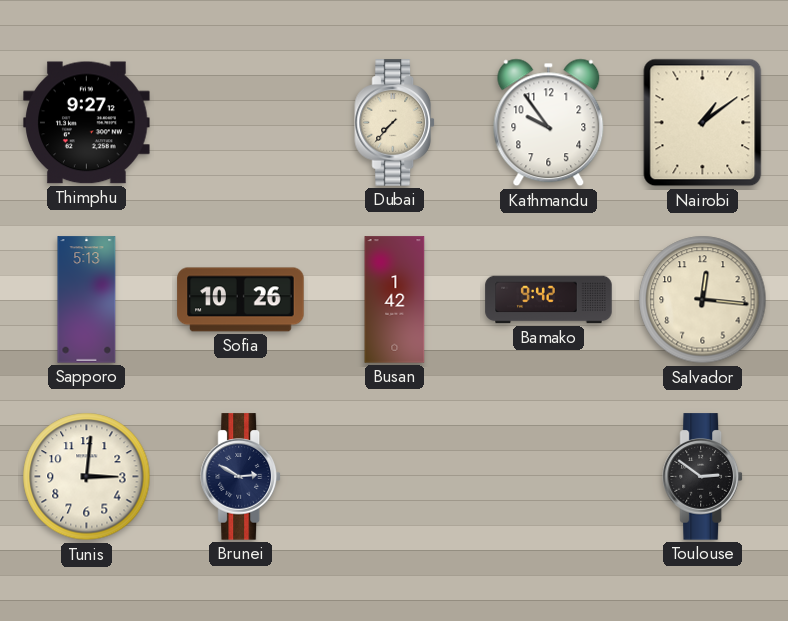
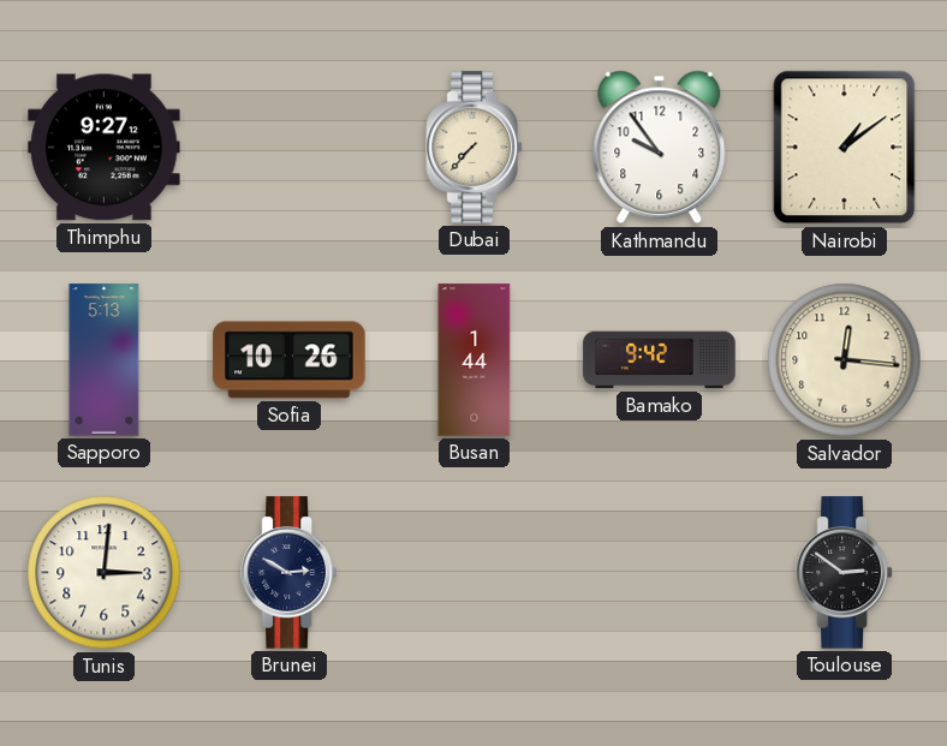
Busan: 1:42 -> 1:44 (475, 360)
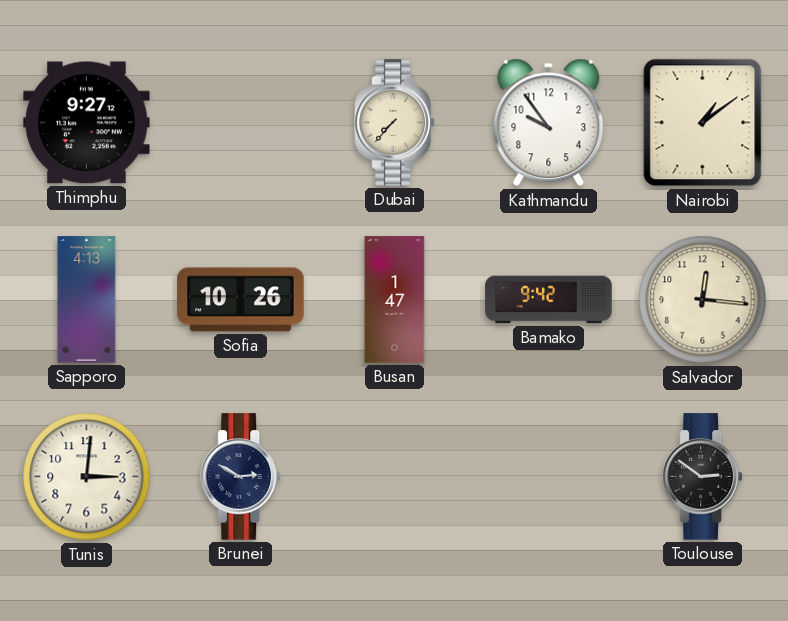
Sapporo: 5:13 -> 4:13 (87, 300)
Busan: 1:44 -> 1:47 (395, 300)
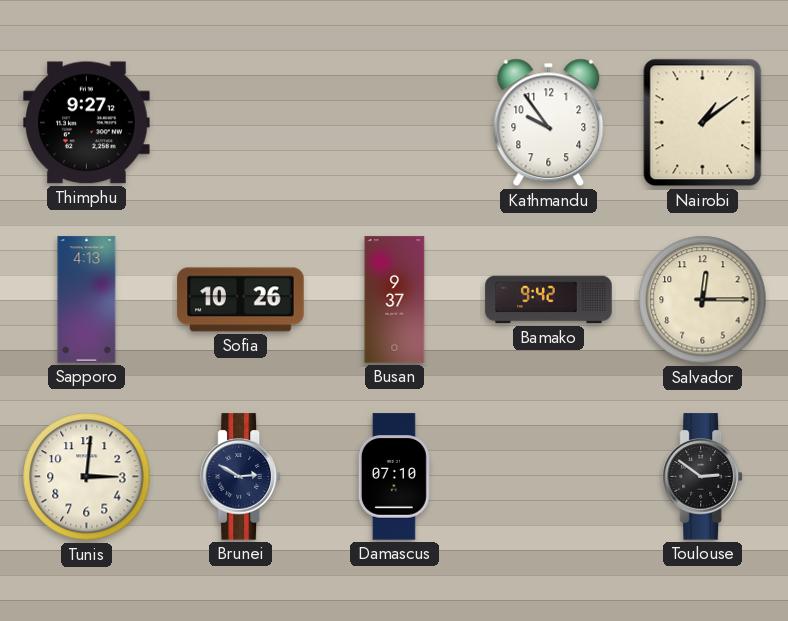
Dubai: 7:37 -> none (394, 123)
Busan: 1:47 -> 9:37 (395, 300)
Salvador: 12:16 -> 12:15 (703, 300)
Damascus: none -> 07:10 (394, 477)
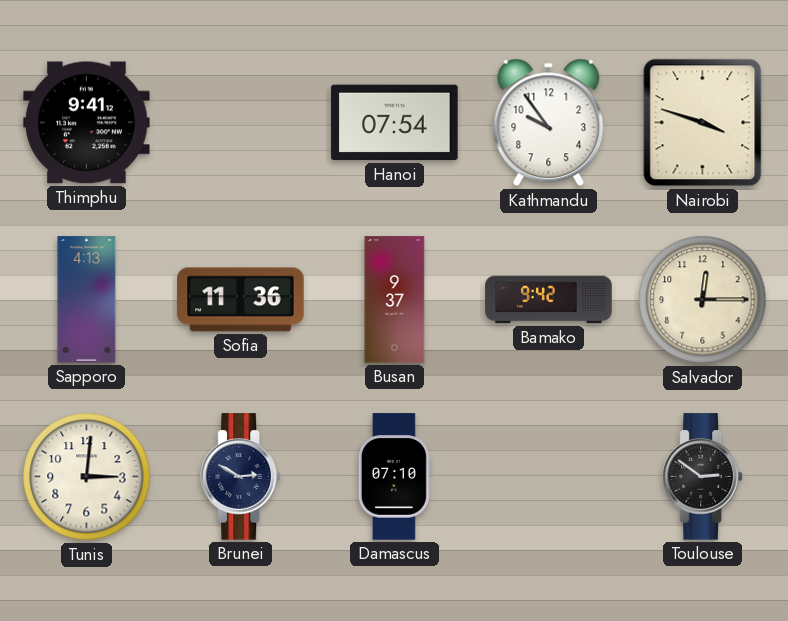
Thimphu: 9:27 -> 9:41 (87, 123)
Hanoi: none -> 07:54 (395, 123)
Nairobi: 1:09 -> 3:48 (703, 123)
Sofia: 10:26 -> 11:36 (241, 300)
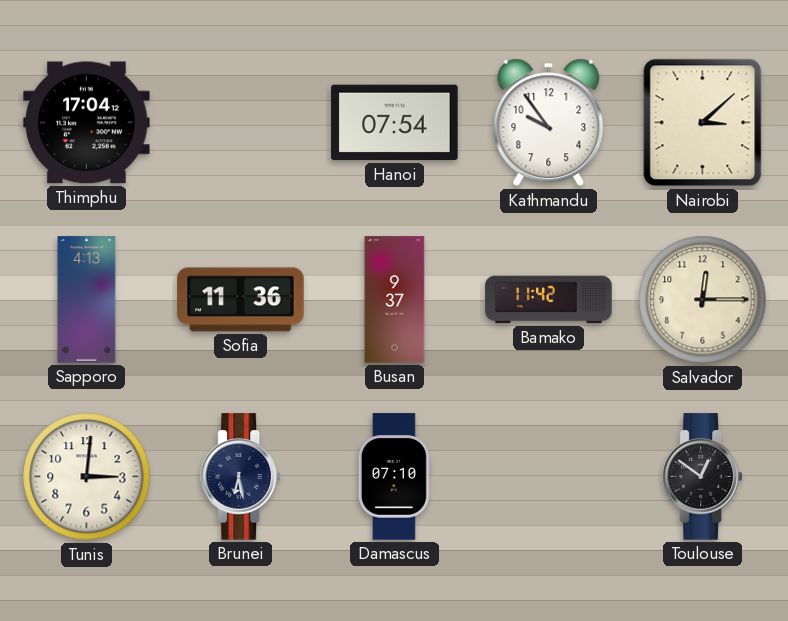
Thimphu: 9:41 -> 17:04 (87, 123)
Nairobi: 3:48 -> 3:08 (703, 123)
Bamako: 9:42 -> 11:42 (549, 300)
Brunei: 2:50 -> 6:28 (240, 477)
Toulouse: 2:51 -> 12:51 (702, 477)
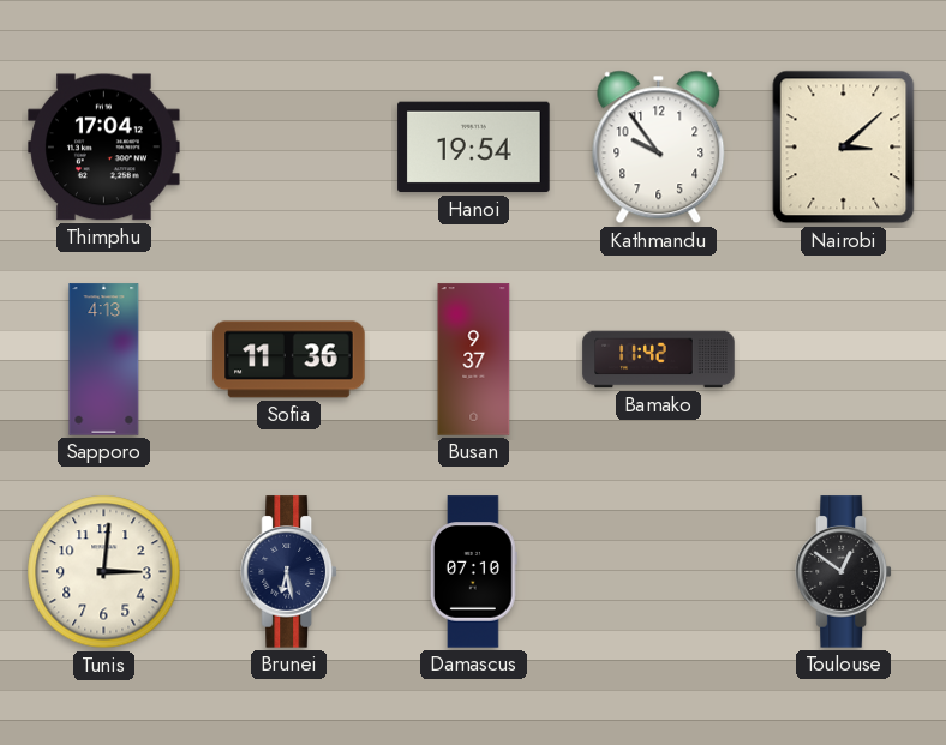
Hanoi: 07:54 -> 19:54 (474, 148)
Salvador: 12:15 -> none (703, 300)
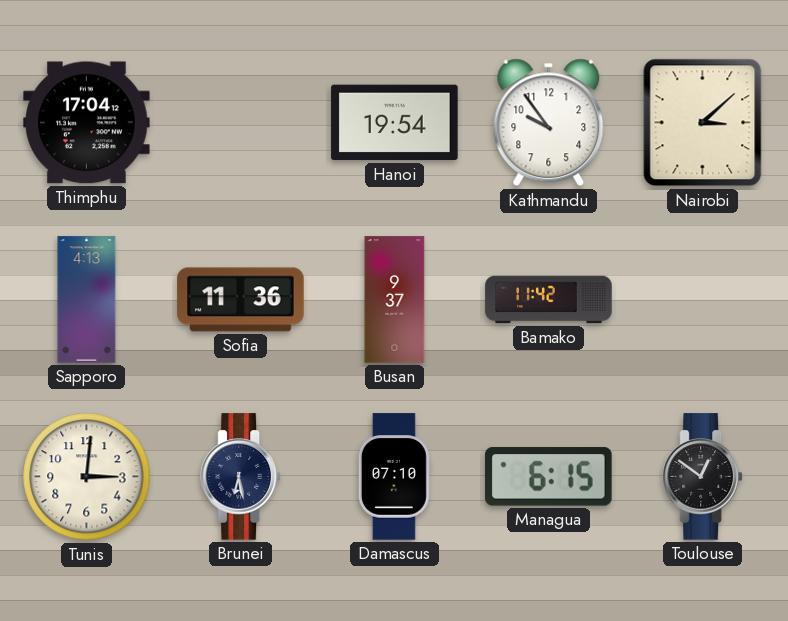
Managua: none -> 6:15 (549, 477)
